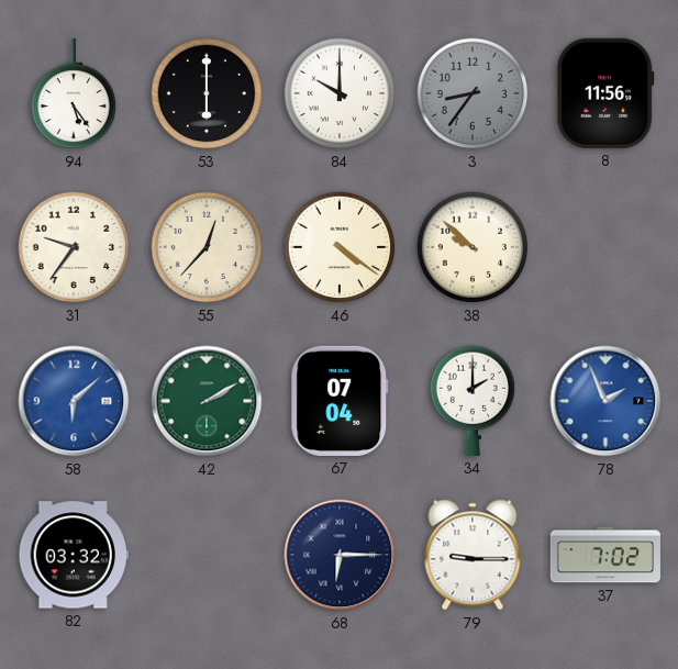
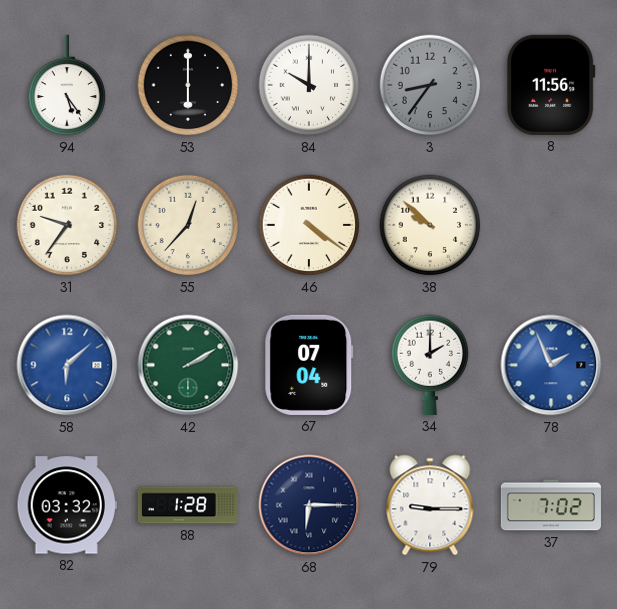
88: none -> 1:28 (187, 505)
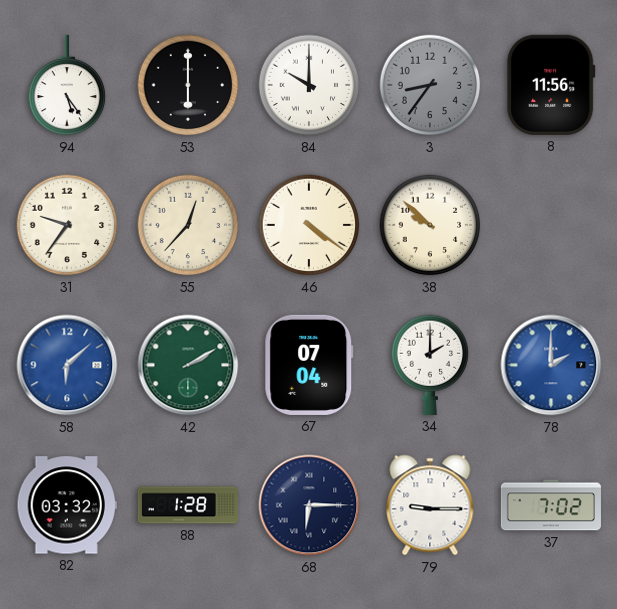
78: 1:56 -> 2:00 (551, 365)
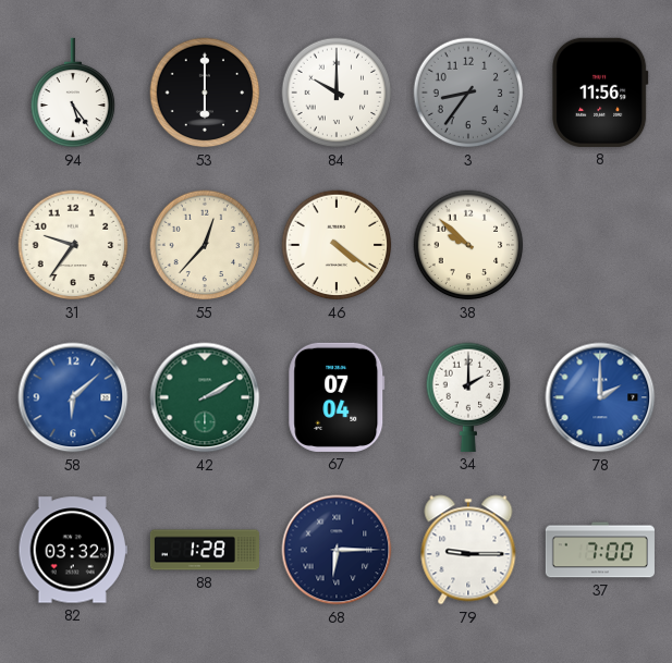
37: 7:02 -> 7:00 (600, 550)
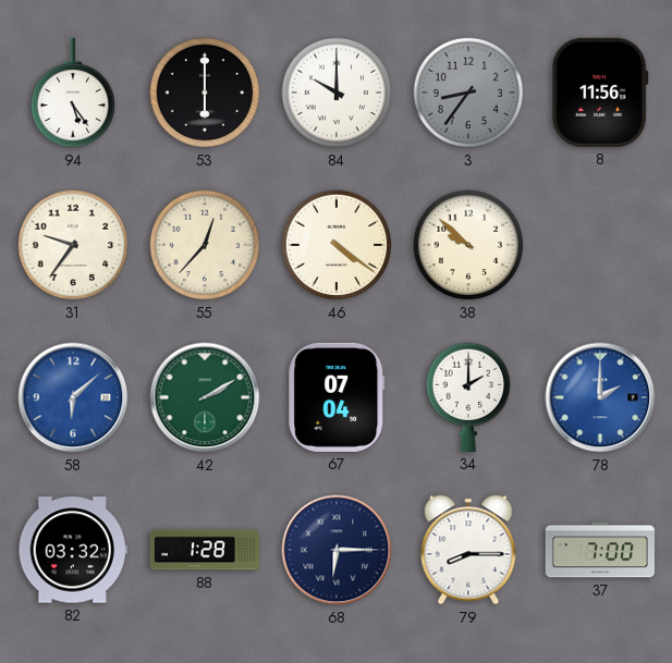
79: 9:15 -> 8:15 (468, 550)
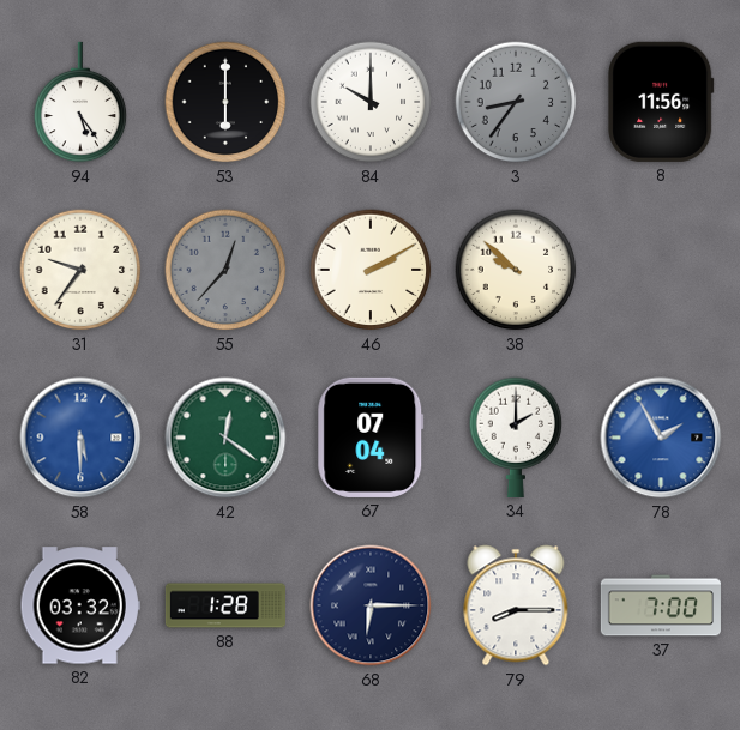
55 dial: cream -> grey (225, 270)
46: 4:21 -> 2:10 (371, 270)
58: 6:08 -> 5:30 (80, 438)
42: 2:10 -> 12:21 (225, 438)
78: 2:00 -> 1:55 (661, 438)
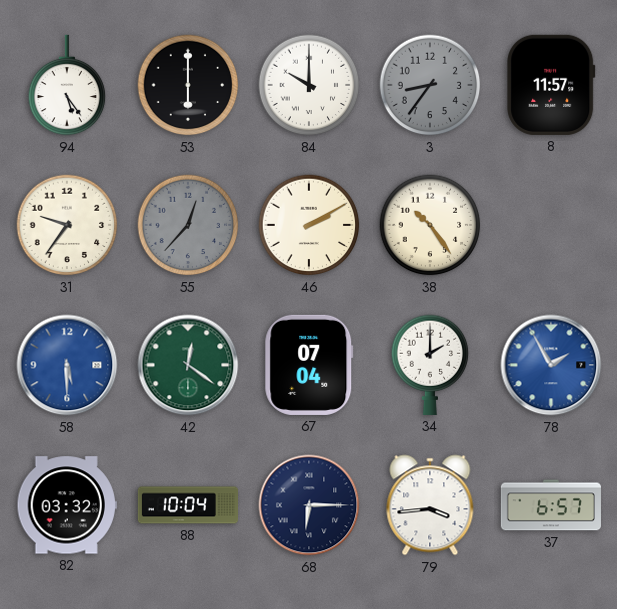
8: 11:56 -> 11:57 (551, 85)
38: 9:52 -> 10:24 (430, 225)
88: 1:28 -> 10:04 (187, 505)
79: 8:15 -> 3:44 (430, 505)
37: 7:00 -> 6:57 (551, 505)
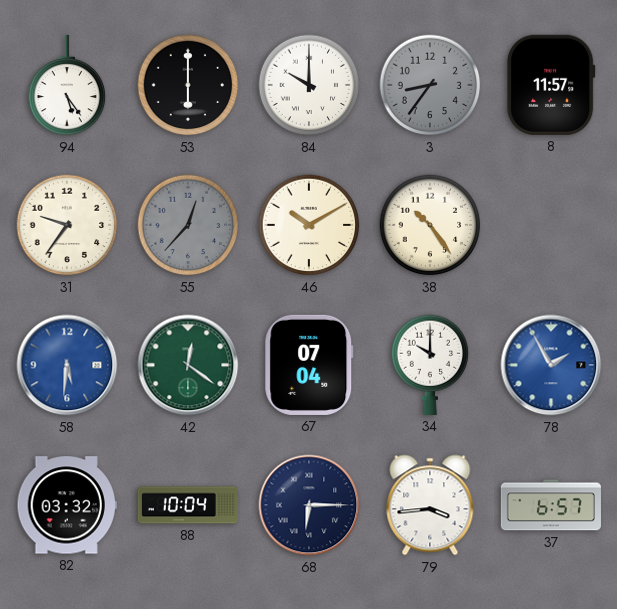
46: 2:10 -> 10:10 (309, 225)
58: 5:30 -> 5:31 (67, 365)
34: 2:00 -> 10:00 (430, 365)
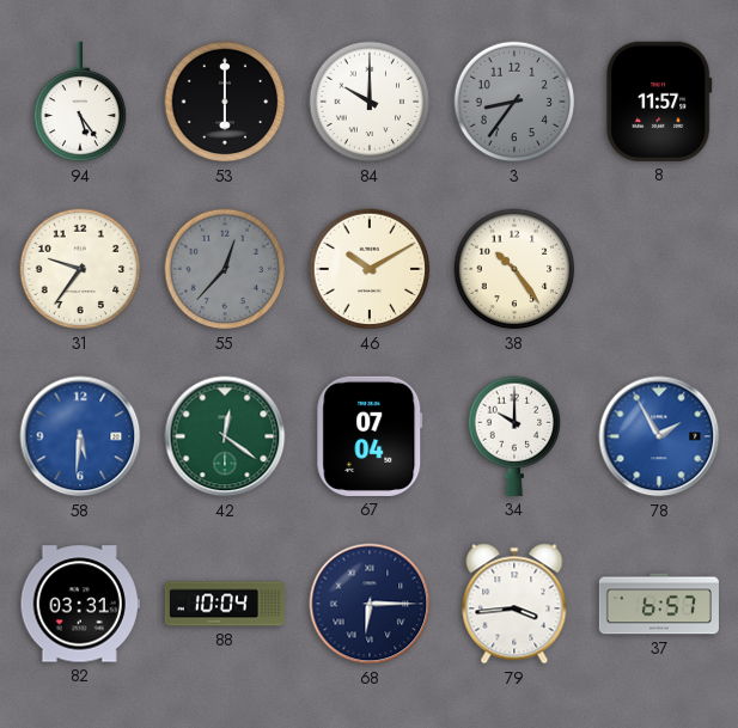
82: 03:32 -> 03:31 (80, 604)
